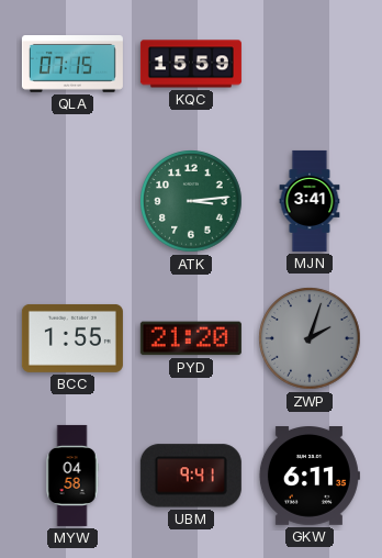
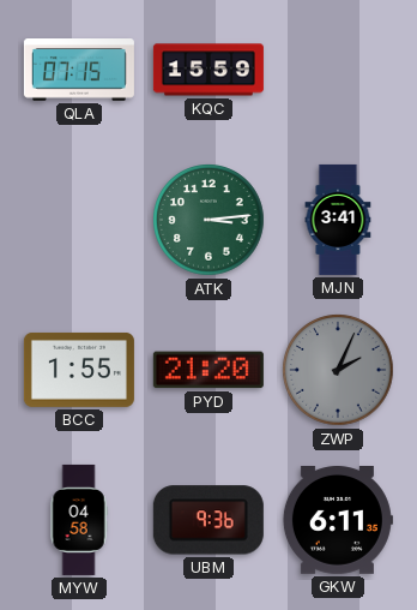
ZWP: 2:03 -> 2:04 (338, 370)
UBM: 9:41 -> 9:36 (208, 520)
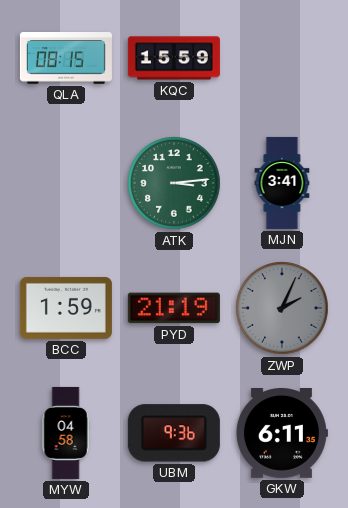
QLA: 07:15 -> 08:15 (66, 59)
BCC: 1:55 -> 1:59 (66, 308)
PYD: 21:20 -> 21:19 (174, 308)
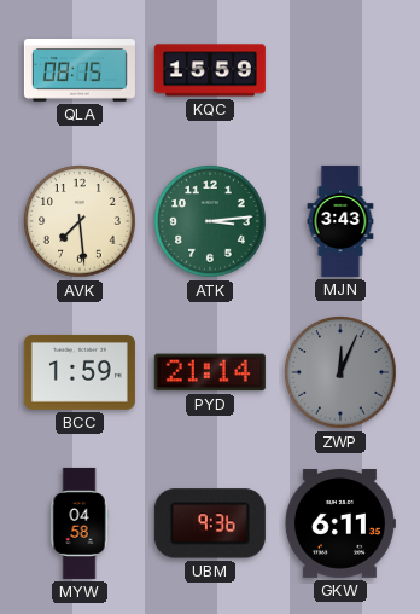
AVK: none -> 7:29 (80, 221)
MJN: 3:41 -> 3:43 (340, 221)
PYD: 21:19 -> 21:14 (210, 372)
ZWP: 2:04 -> 12:04 (340, 372)
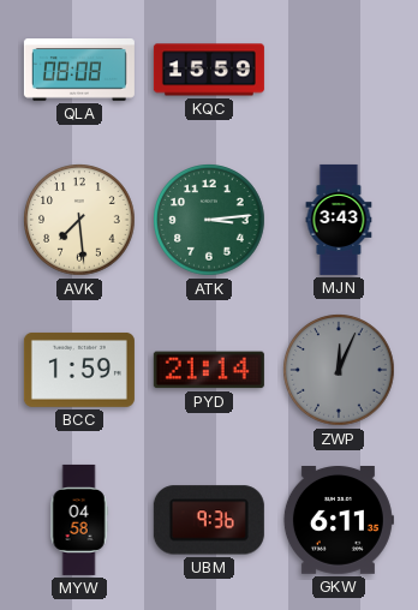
QLA: 08:15 -> 08:08 (79, 71)
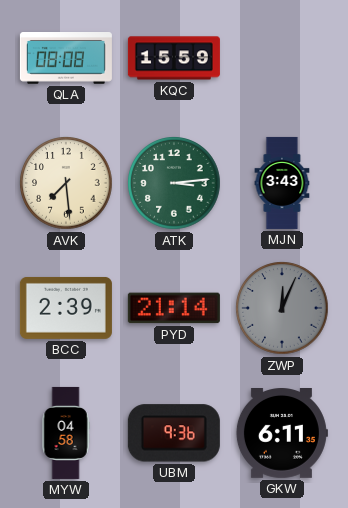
BCC: 1:59 -> 2:39 (66, 308)
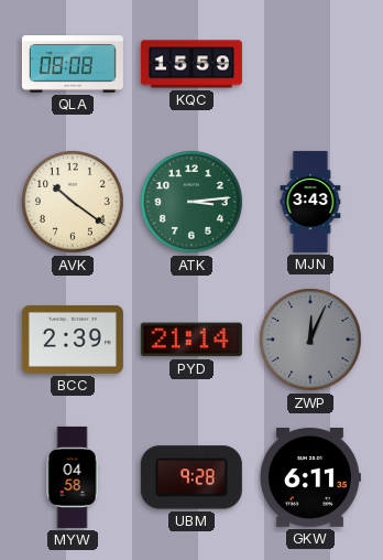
AVK: 7:29 -> 10:21 (73, 202)
UBM: 9:36 -> 9:28 (191, 477)
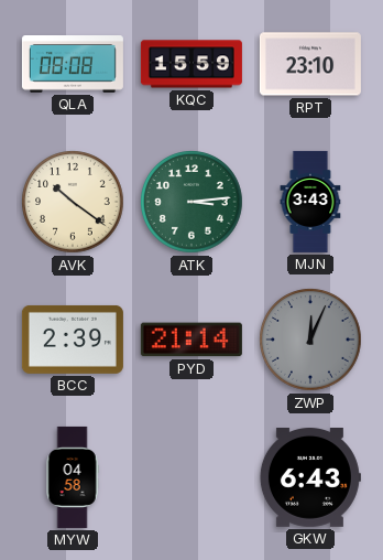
RPT: none -> 23:10 (310, 64)
UBM: 9:28 -> none (191, 477)
GKW: 6:11 -> 6:43 (309, 478)
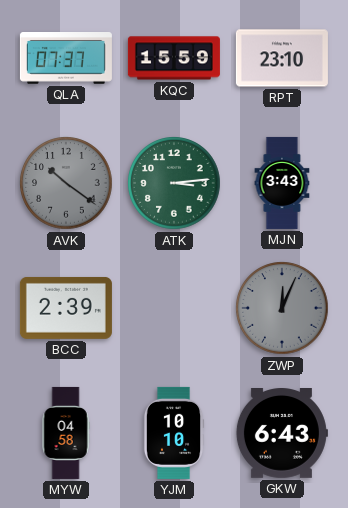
QLA: 08:08 -> 07:37 (66, 59)
AVK dial: cream -> grey (66, 183)
PYD: 21:14 -> none (191, 340)
YJM: none -> 10:10 (174, 433)
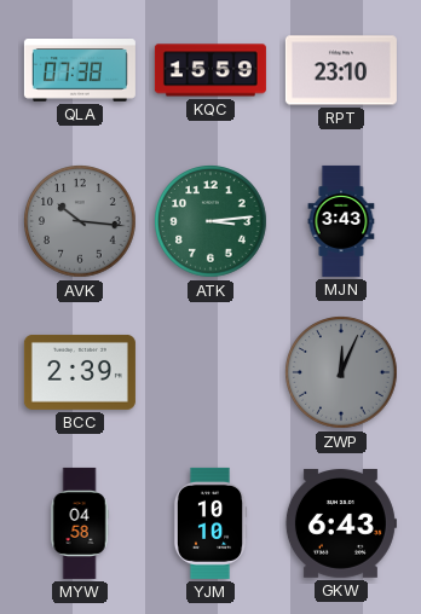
QLA: 07:37 -> 07:38 (80, 71)
AVK: 10:21 -> 10:16 (80, 221)
